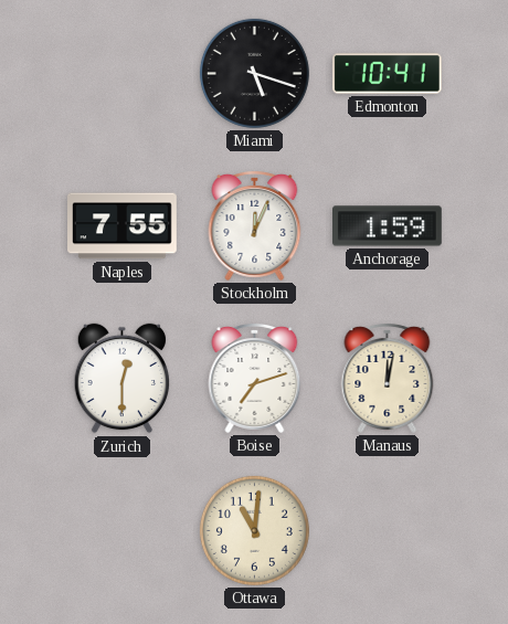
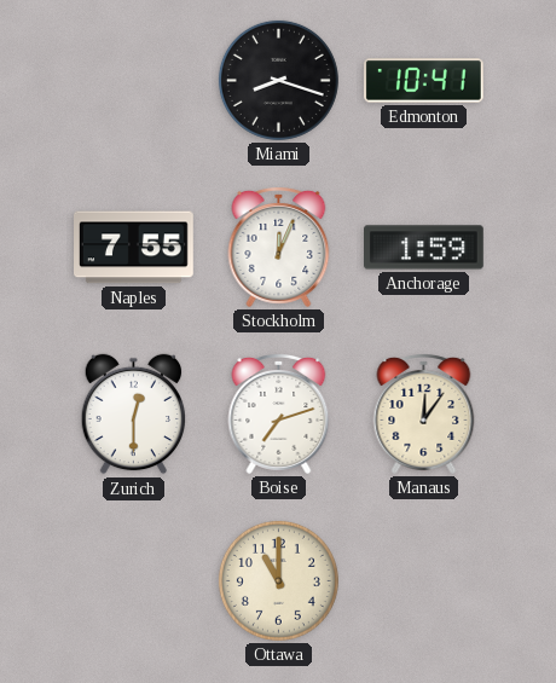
Miami: 5:18 -> 8:18 (278, 80)
Manaus: 12:02 -> 12:06 (424, 413)
Ottawa: 11:01 -> 11:00 (278, 580)
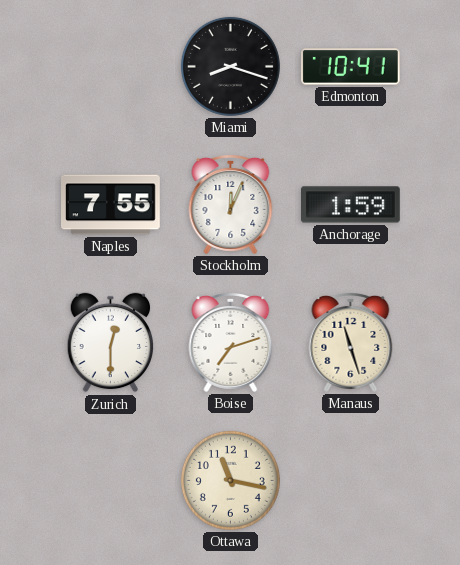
Manaus: 12:06 -> 11:27 (351, 342)
Ottawa: 11:00 -> 11:17 (230, 480)
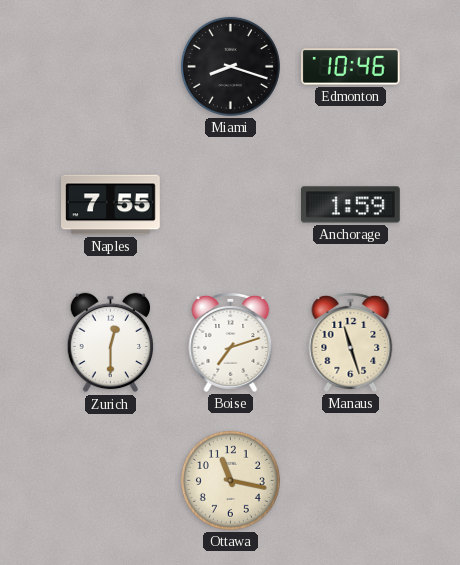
Edmonton: 10:41 -> 10:46 (350, 67)
Stockholm: 12:04 -> none (231, 204)
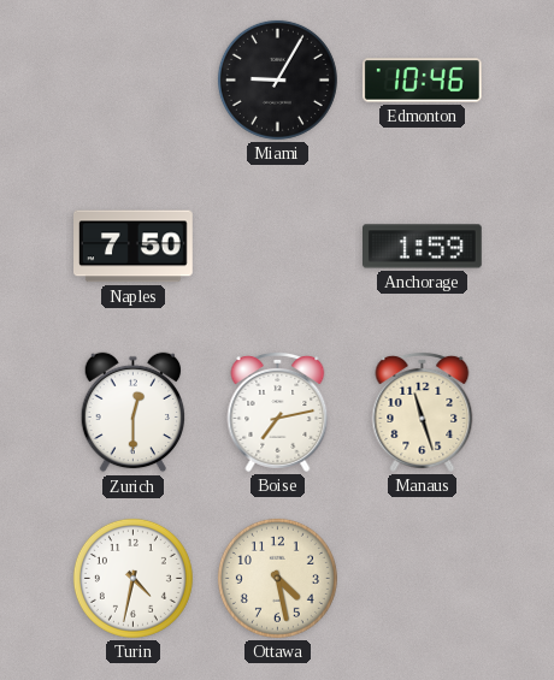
Miami: 8:18 -> 9:05 (277, 79)
Naples: 7:55 -> 7:50 (134, 247)
Boise: 7:12 -> 7:13 (278, 412)
Turin: none -> 4:32 (132, 578)
Ottawa: 11:17 -> 4:28 (277, 578)
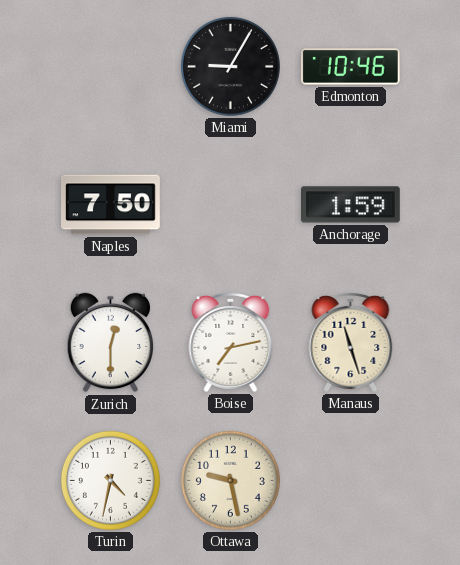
Ottawa: 4:28 -> 9:28 (230, 480)
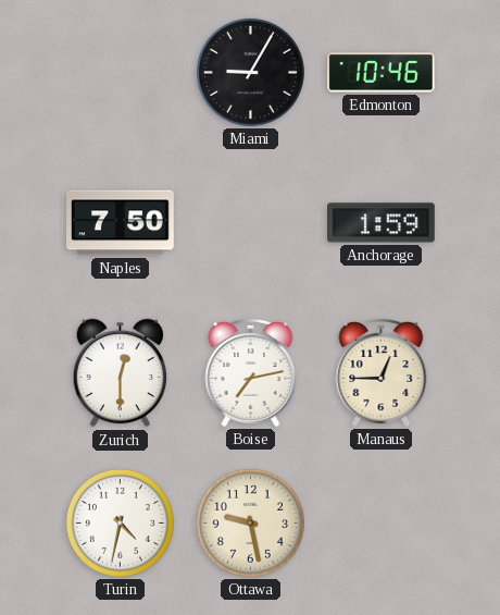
Manaus: 11:27 -> 12:45 (382, 372)
